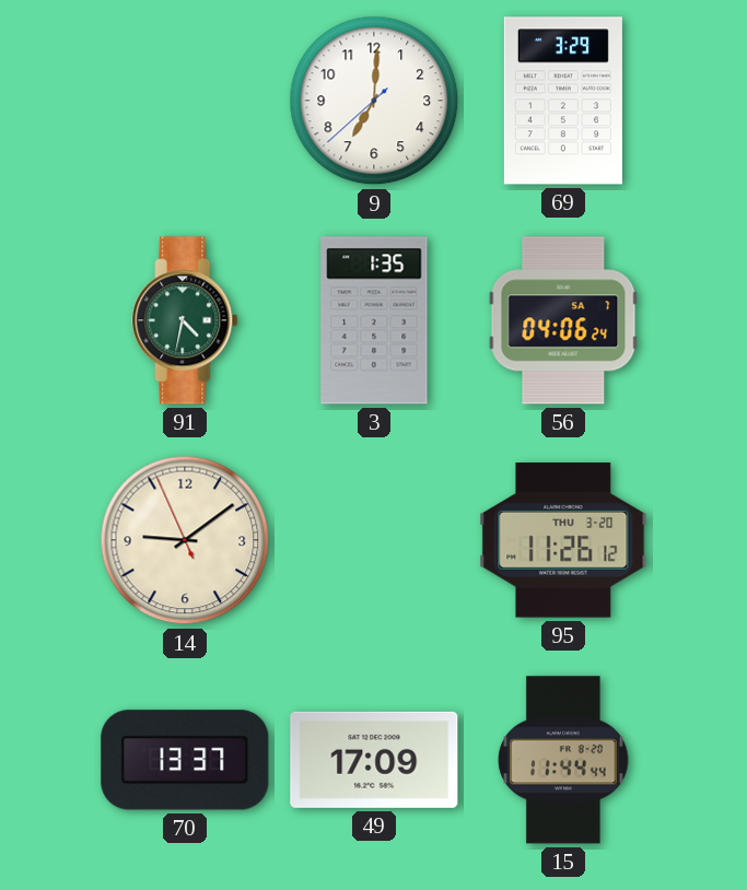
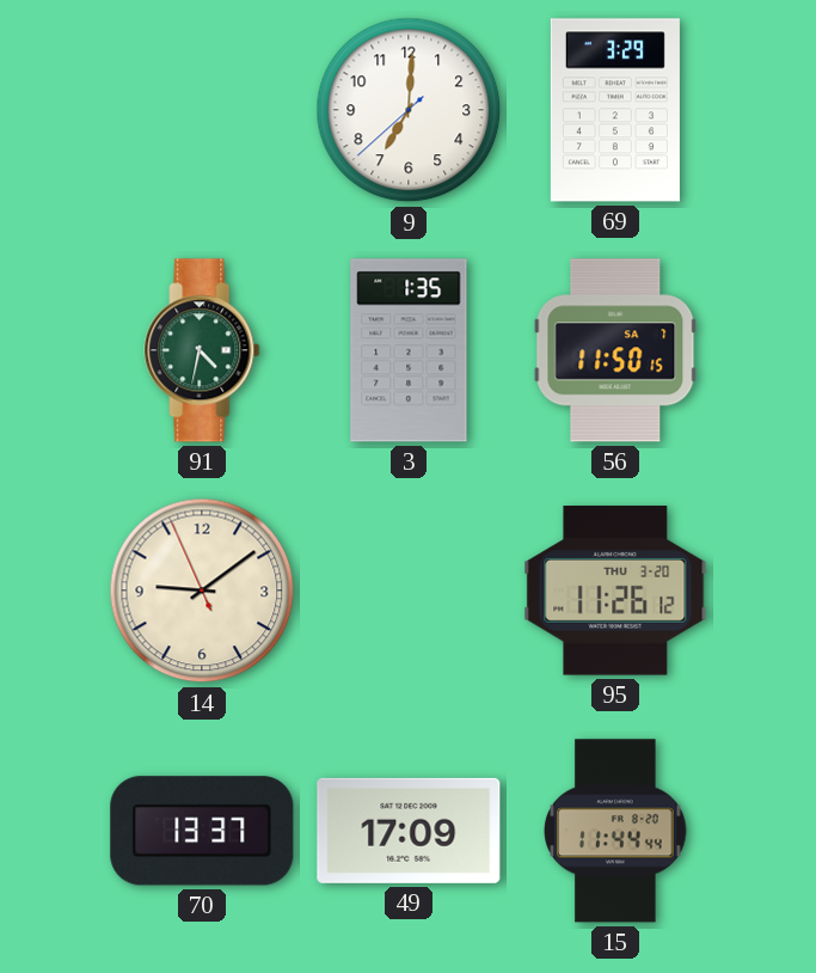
56: 04:06 -> 11:50 (615, 350)
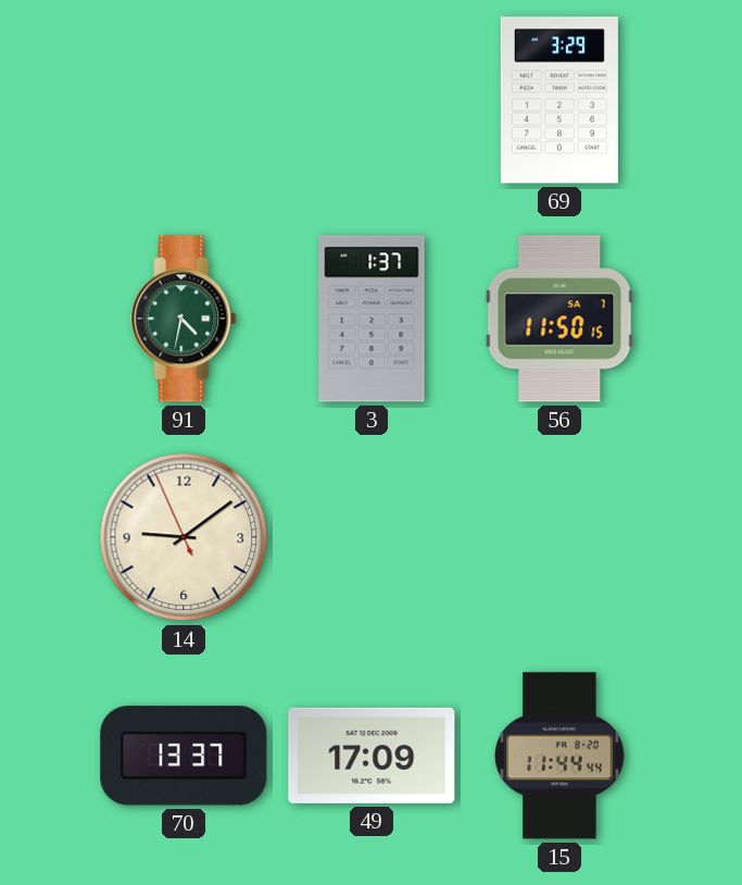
9: 7:00 -> none (409, 110)
3: 1:35 -> 1:37 (372, 319)
95: 11:26 -> none (615, 590)
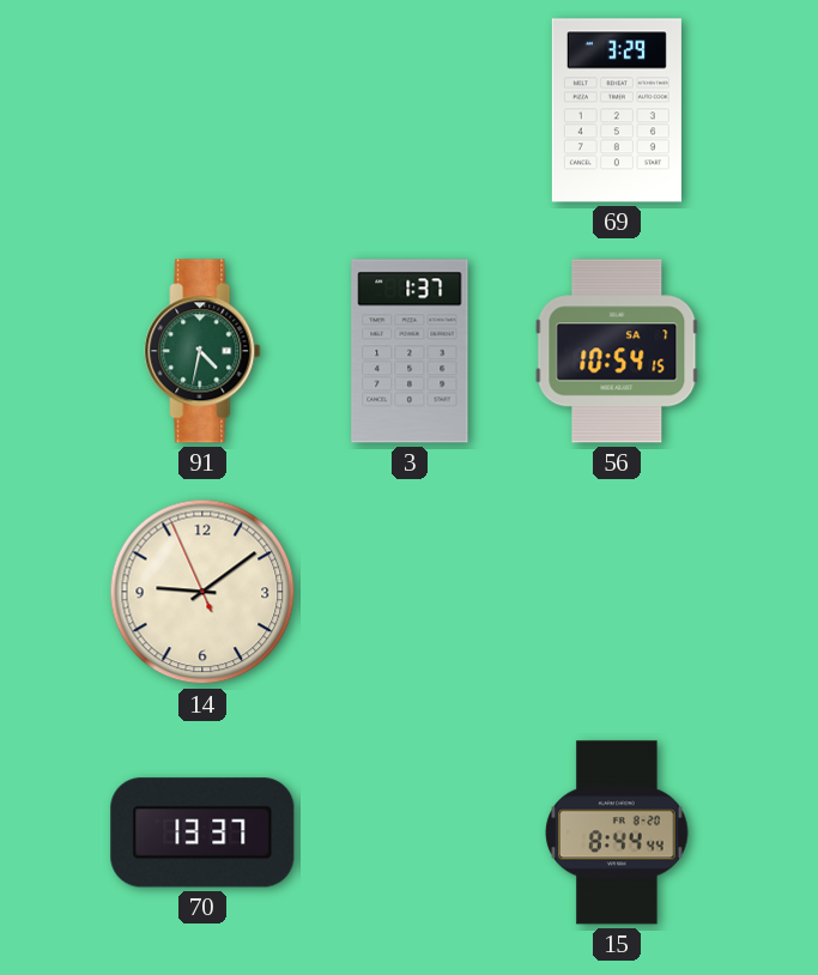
56: 11:50 -> 10:54 (617, 351)
49: 17:09 -> none (372, 756)
15: 11:44 -> 8:44 (617, 832)
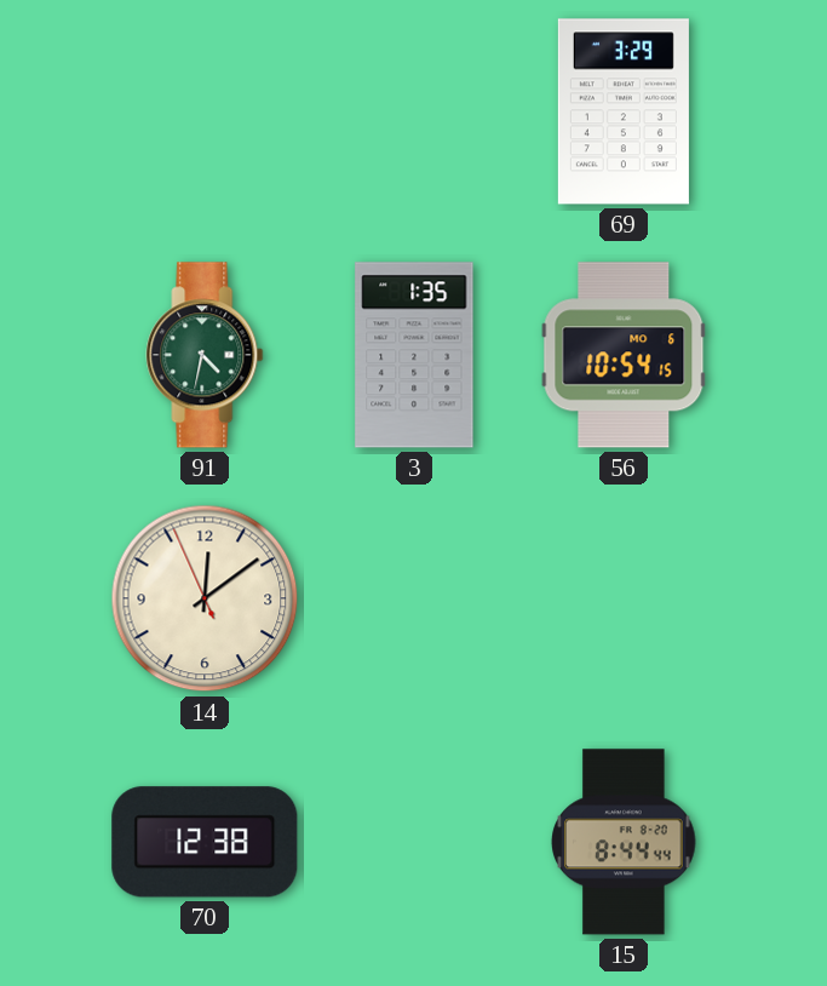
3: 1:37 -> 1:35 (414, 355)
56 date: SA 7 -> MO 6 (624, 355)
14: 9:08 -> 12:08 (205, 598)
70: 13:37 -> 12:38 (205, 842)
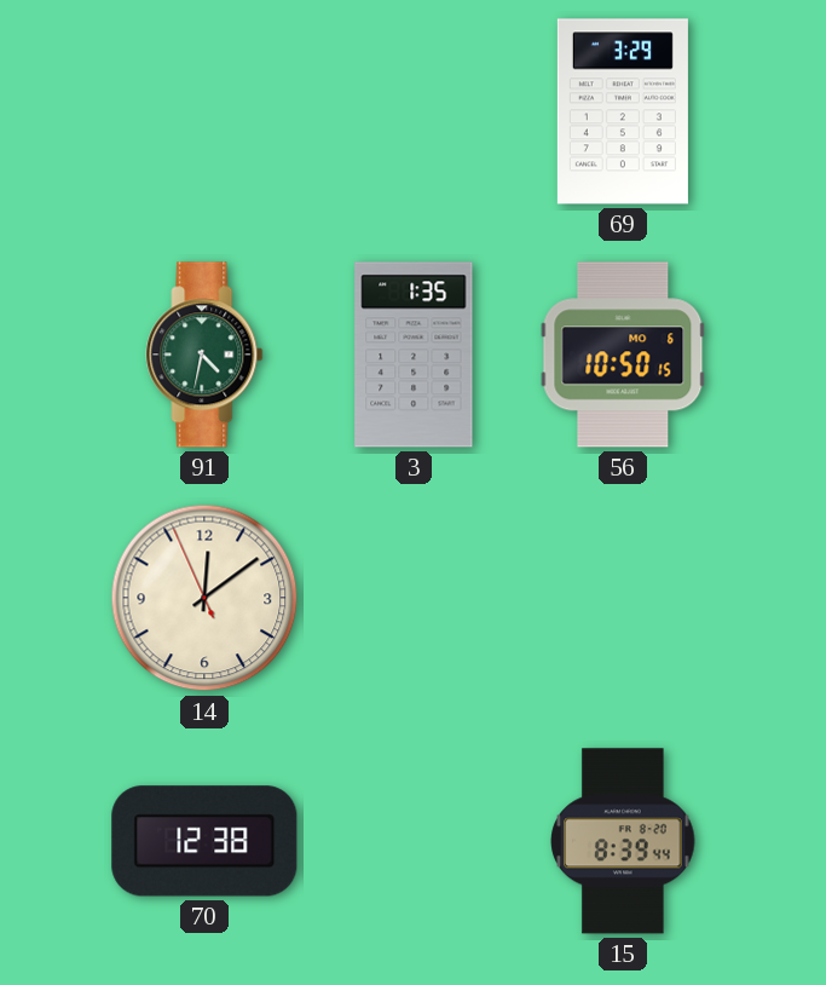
56: 10:54 -> 10:50 (623, 355)
15: 8:44 -> 8:39 (623, 841)
